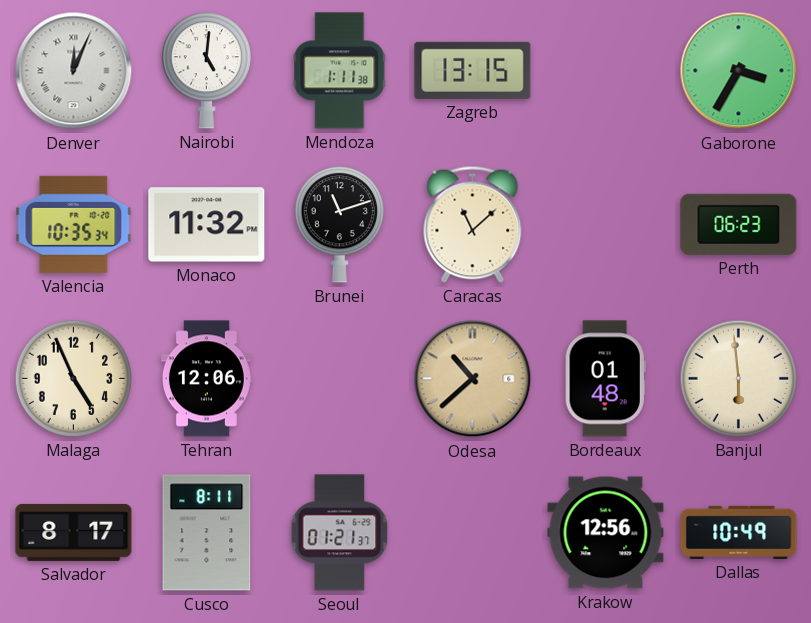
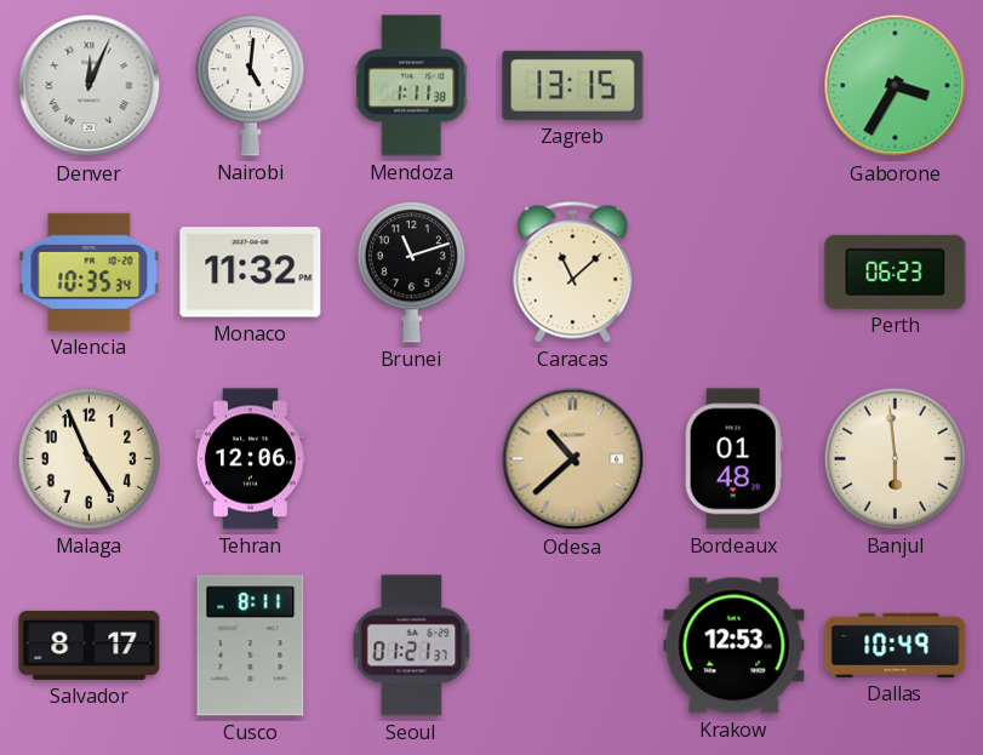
Krakow: 12:56 -> 12:53 (735, 646)
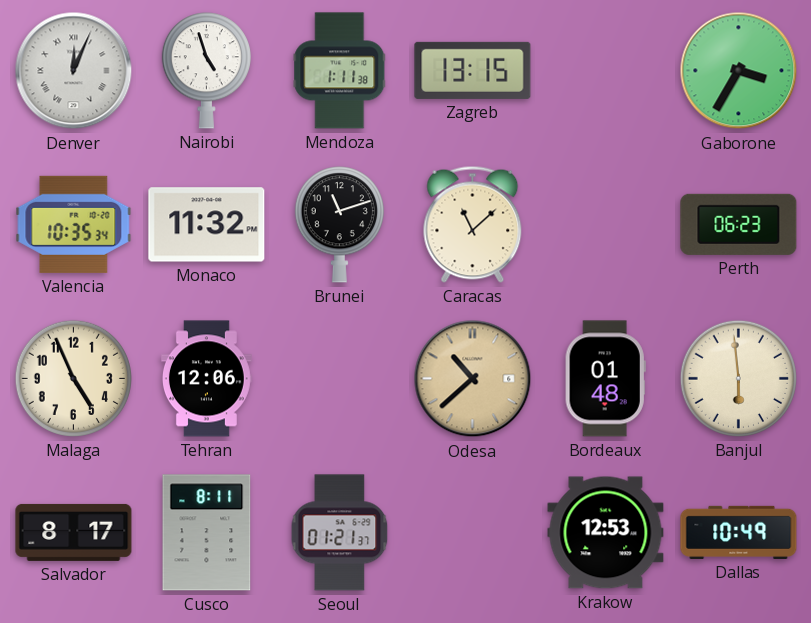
Nairobi: 5:01 -> 4:57 (206, 71)
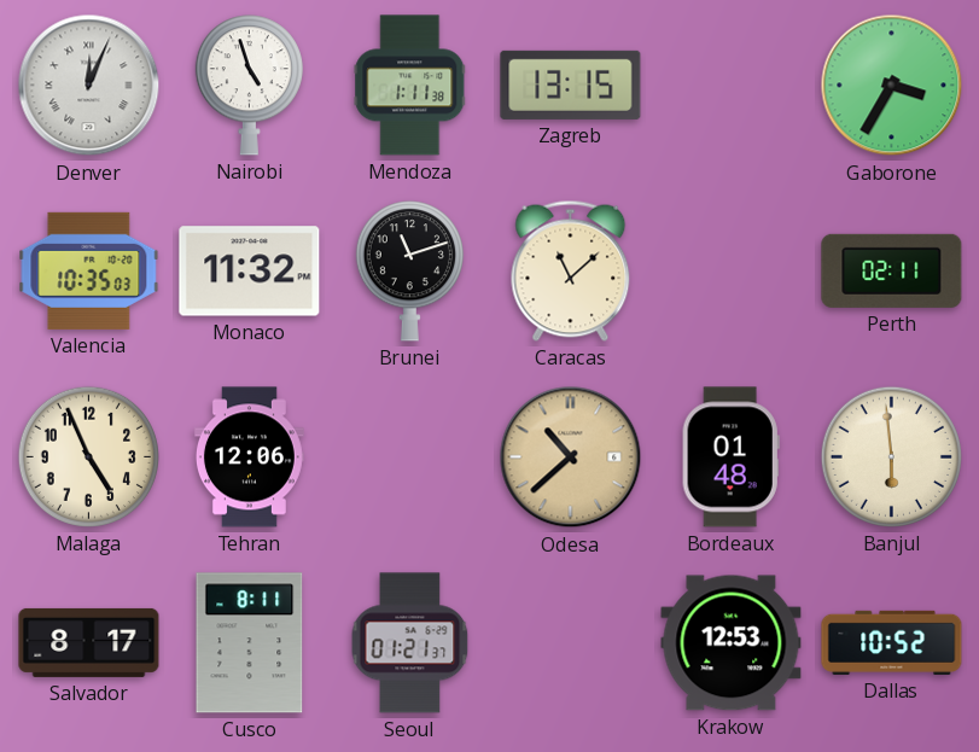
Valencia: 10:35:34 -> 10:35:03 (89, 270)
Perth: 06:23 -> 02:11 (892, 270)
Dallas: 10:49 -> 10:52 (892, 642)
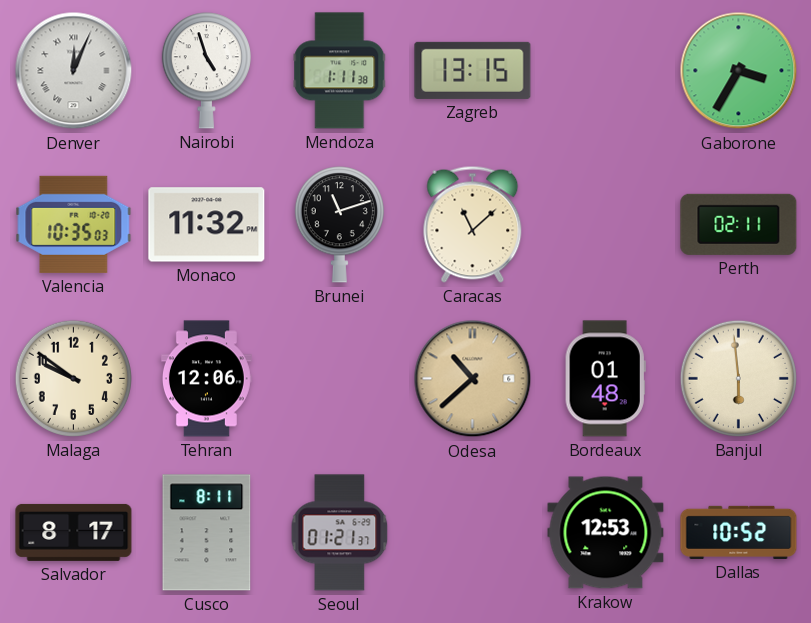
Malaga: 4:56 -> 9:51 (73, 378)
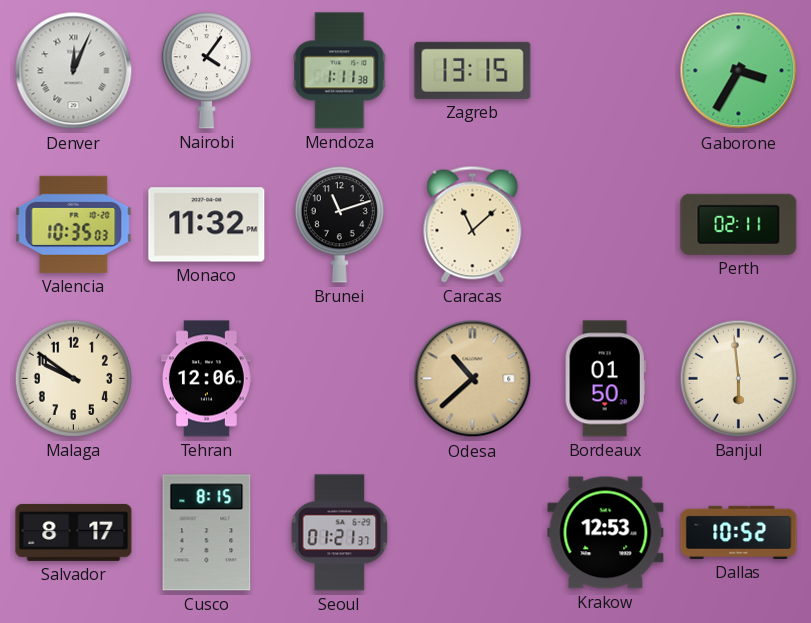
Nairobi: 4:57 -> 4:06 (206, 71)
Bordeaux: 01:48 -> 01:50 (605, 379)
Cusco: 8:11 -> 8:15 (207, 533)
